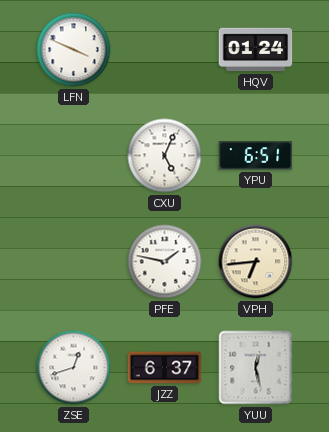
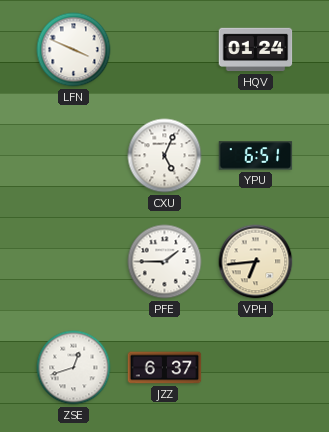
PFE: 1:47 -> 1:45 (165, 262)
YUU: 12:28 -> none (256, 368)
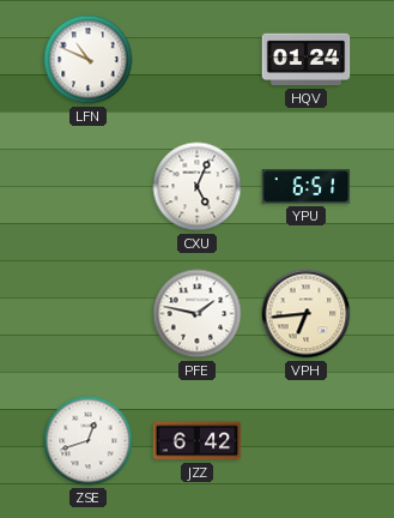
LFN: 3:49 -> 10:49 (89, 60)
PFE: 1:45 -> 1:47 (198, 314)
JZZ: 6:37 -> 6:42 (198, 441)
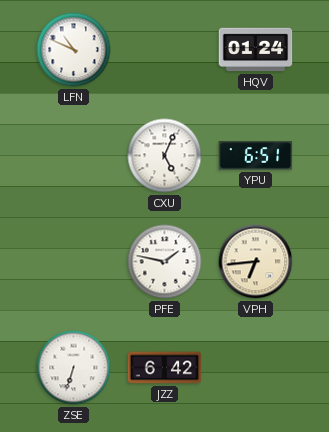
ZSE: 12:42 -> 6:33 (74, 368)
